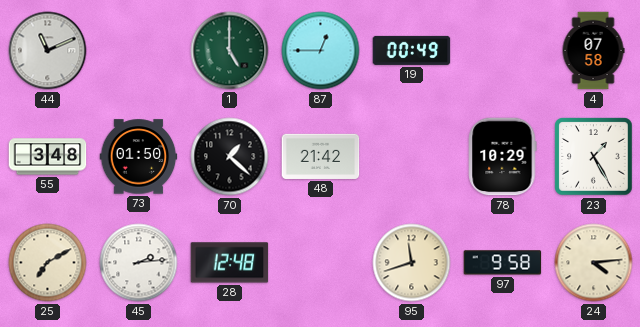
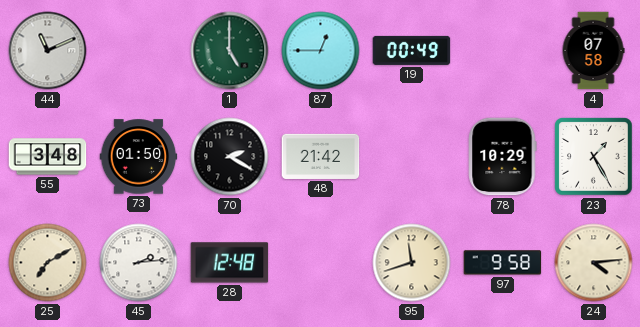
70: 1:22 -> 2:20 (230, 157)
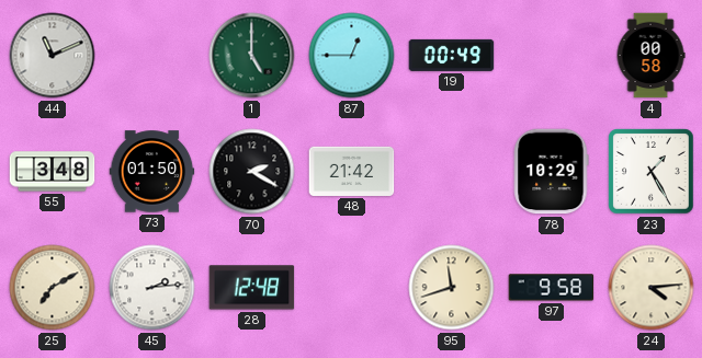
4: 07:58 -> 00:58 (650, 56)
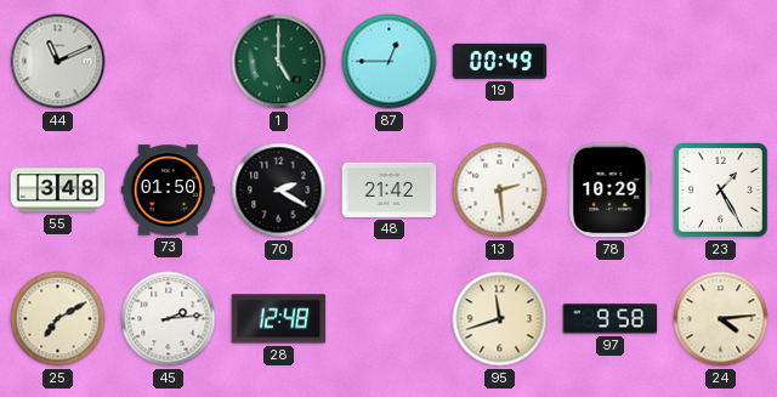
4: 00:58 -> none (650, 56)
13: none -> 2:29 (500, 191)
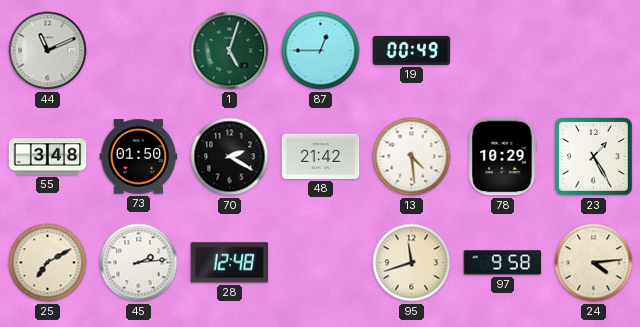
1: 5:00 -> 5:03 (230, 51)
13: 2:29 -> 4:29 (412, 157)
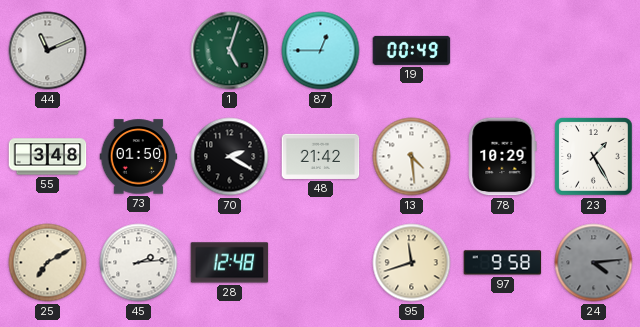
24 dial: cream -> grey (594, 263)
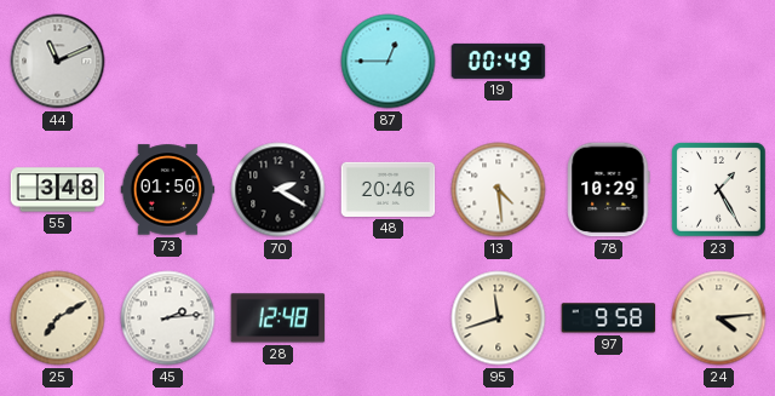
1: 5:03 -> none (230, 51)
48: 21:42 -> 20:46 (389, 189)
24 dial: grey -> cream (719, 318)
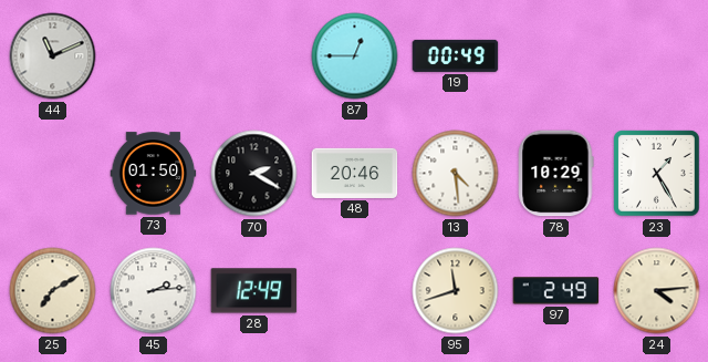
55: 3:48 -> none (58, 190)
28: 12:48 -> 12:49 (254, 291)
97: 9:58 -> 2:49 (556, 291)
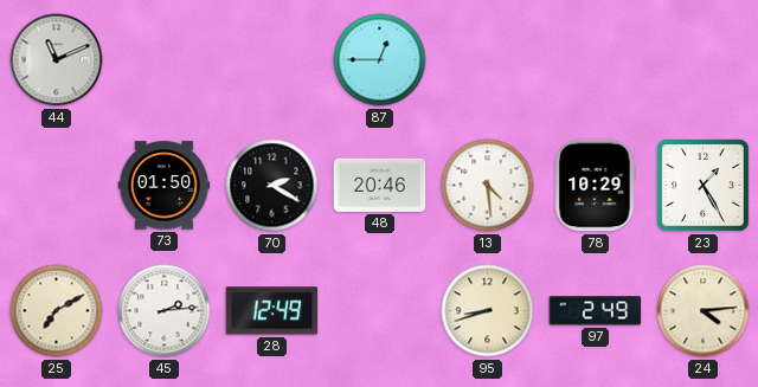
19: 00:49 -> none (456, 55)
95: 11:42 -> 8:42 (488, 311)
